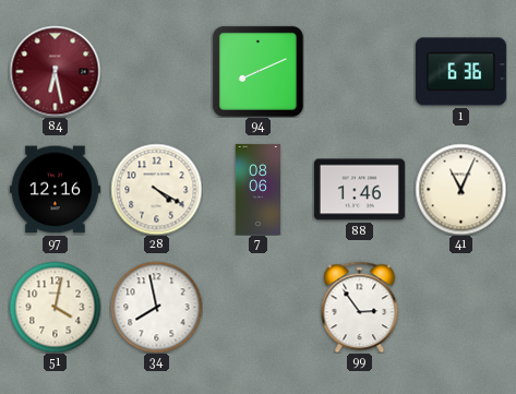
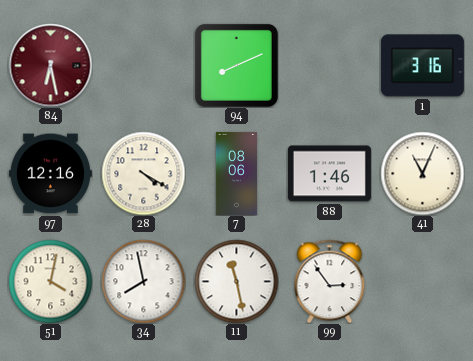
1: 6:36 -> 3:16 (422, 66)
11: none -> 11:28 (236, 281)
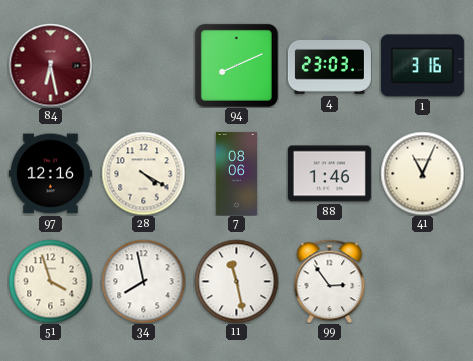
4: none -> 23:03 (329, 65)
51: 4:02 -> 3:57 (50, 281)
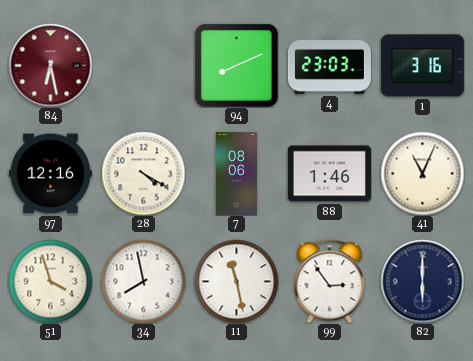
82: none -> 6:00 (422, 281)
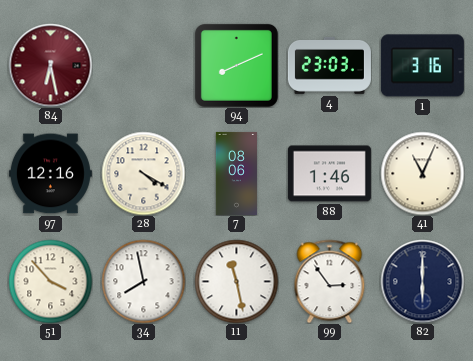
51: 3:57 -> 3:53 (50, 281)
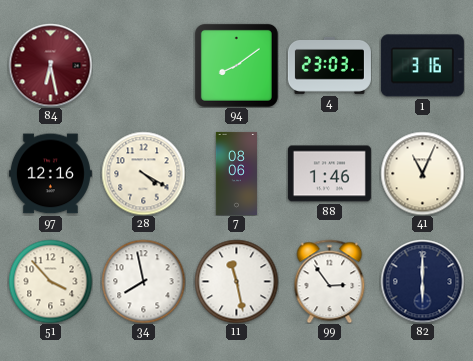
94: 8:11 -> 8:09 (236, 65)
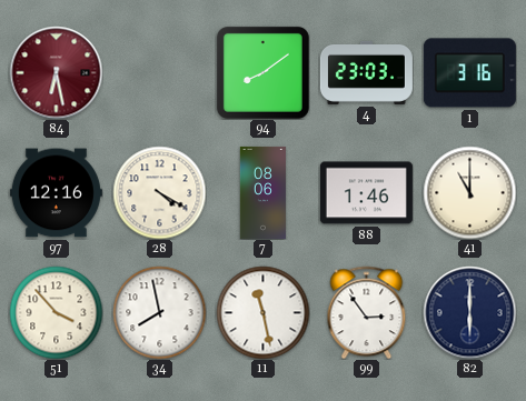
41: 11:04 -> 11:00 (469, 192)
